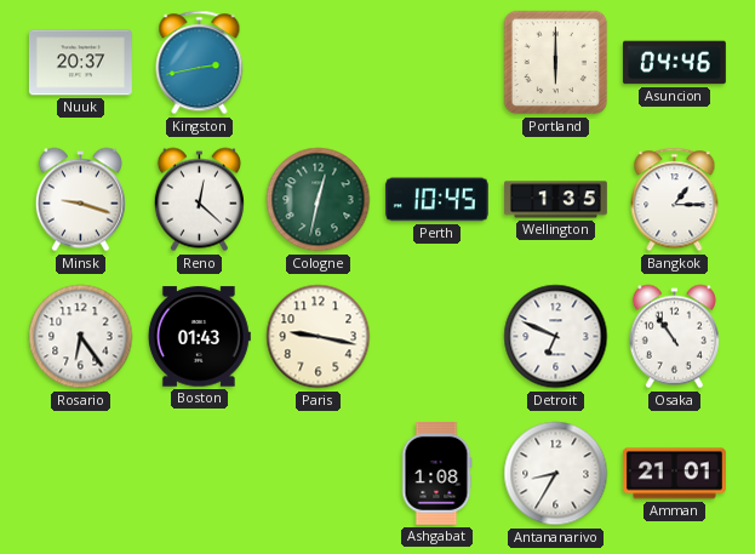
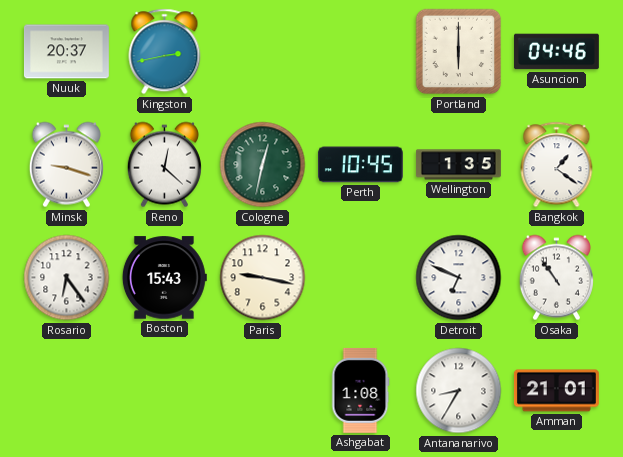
Bangkok: 1:15 -> 1:21 (557, 165)
Boston: 01:43 -> 15:43 (164, 278)
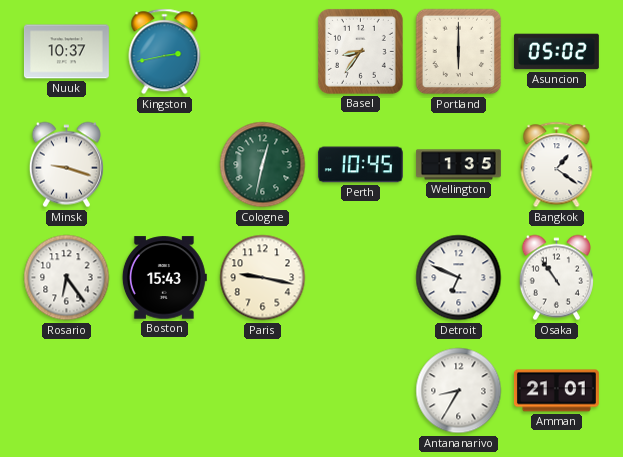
Nuuk: 20:37 -> 10:37 (66, 52)
Basel: none -> 8:36 (360, 51)
Asuncion: 04:46 -> 05:02 (556, 52)
Reno: 12:22 -> none (164, 165)
Ashgabat: 1:08 -> none (360, 390)
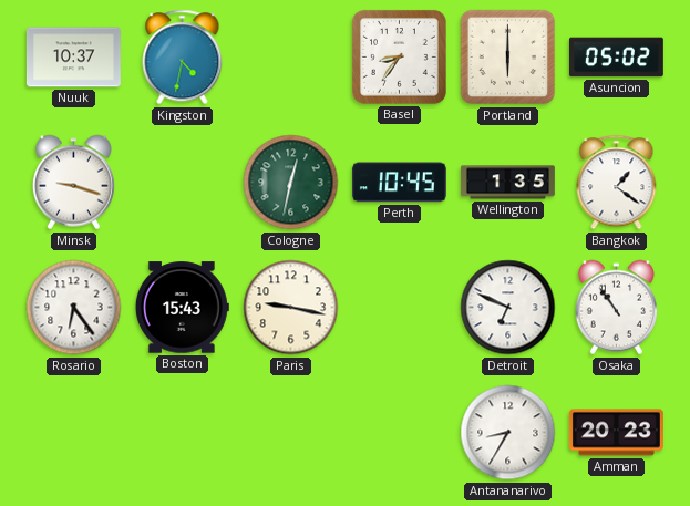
Kingston: 2:43 -> 4:32 (183, 58)
Amman: 21:01 -> 20:23 (616, 433)
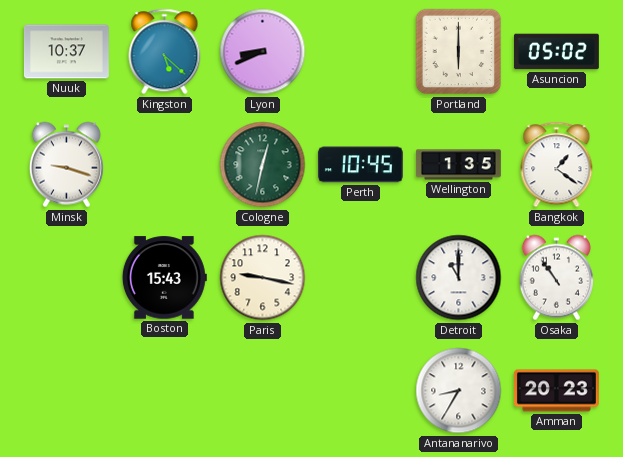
Kingston: 4:32 -> 5:22 (165, 52)
Lyon: none -> 8:41 (263, 52)
Basel: 8:36 -> none (399, 56)
Rosario: 6:24 -> none (74, 308)
Detroit: 6:49 -> 11:00 (459, 278)
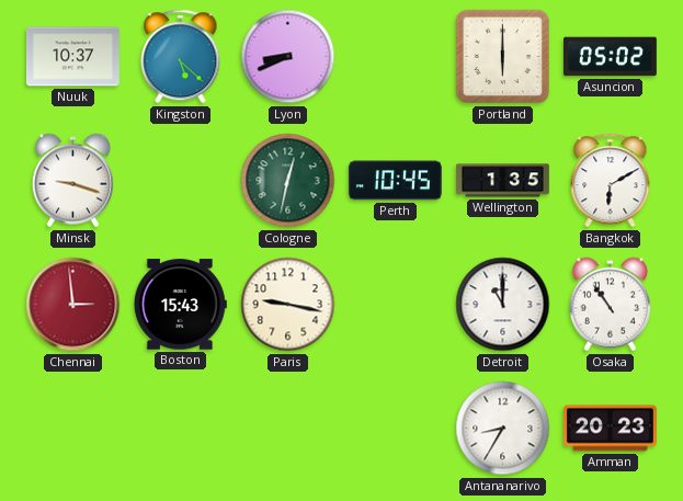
Bangkok: 1:21 -> 6:10 (611, 181)
Chennai: none -> 2:59 (73, 305)
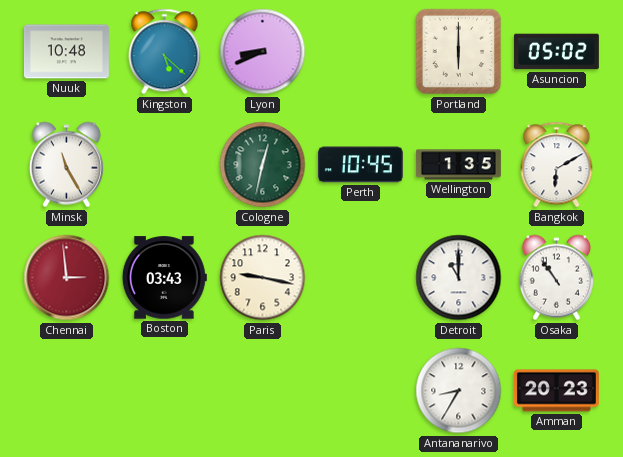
Nuuk: 10:37 -> 10:48 (66, 52)
Minsk: 9:18 -> 11:25 (66, 165)
Boston: 15:43 -> 03:43 (164, 278)
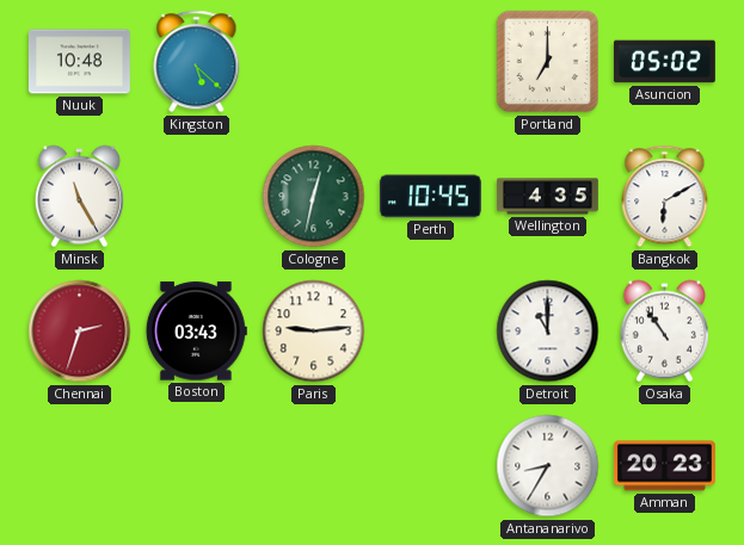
Lyon: 8:41 -> none (263, 52)
Portland: 6:00 -> 7:00 (548, 62)
Wellington: 1:35 -> 4:35 (548, 197)
Chennai: 2:59 -> 2:33 (80, 332)
Paris: 9:17 -> 9:14 (314, 332)
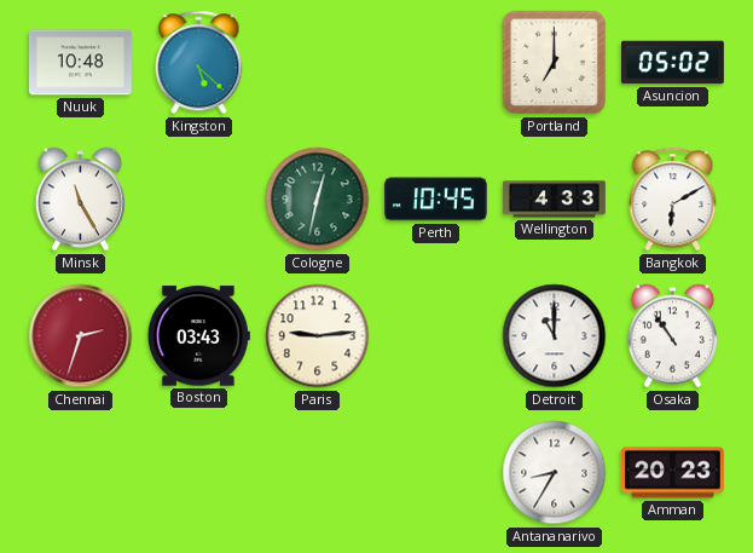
Wellington: 4:35 -> 4:33 (555, 200)
